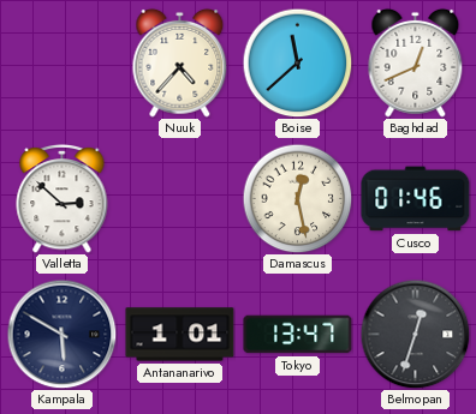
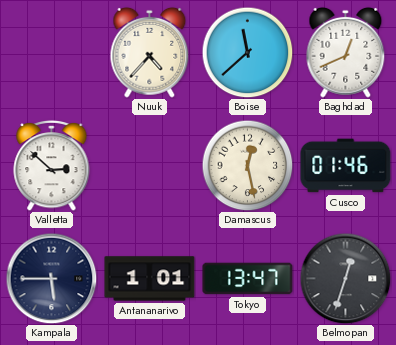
Kampala: 5:50 -> 5:45 (51, 278)
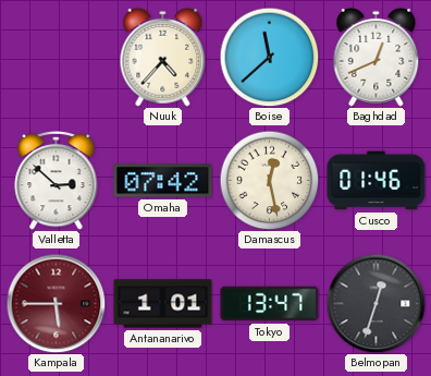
Omaha: none -> 07:42 (163, 181)
Kampala dial: navy -> burgundy (56, 303)
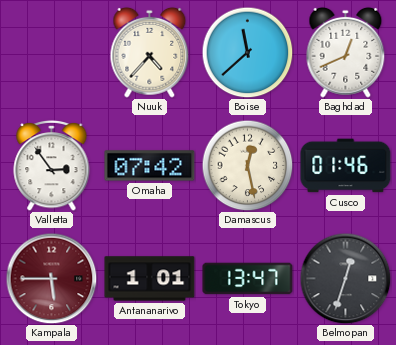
Valletta: 2:52 -> 2:54 (52, 165)
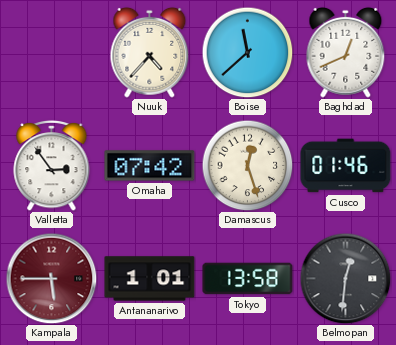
Damascus: 12:28 -> 12:27 (247, 165)
Tokyo: 13:47 -> 13:58 (248, 279)
Belmopan: 12:33 -> 12:31 (345, 278)
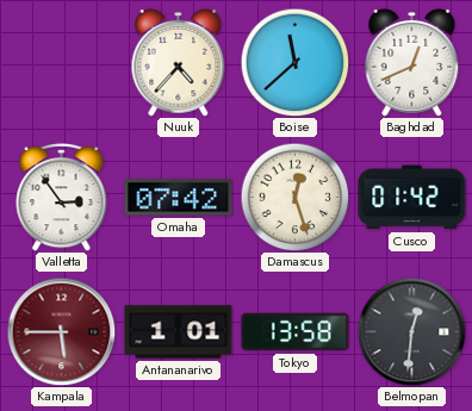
Cusco: 01:46 -> 01:42 (412, 198)
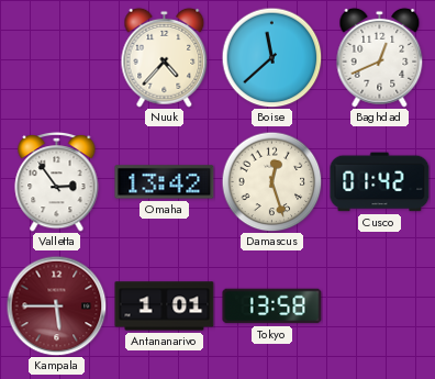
Omaha: 07:42 -> 13:42 (165, 182)
Belmopan: 12:31 -> none (411, 331)
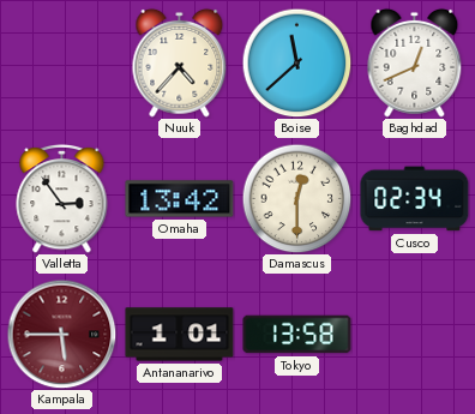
Damascus: 12:27 -> 12:30 (296, 198)
Cusco: 01:42 -> 02:34 (415, 199)
